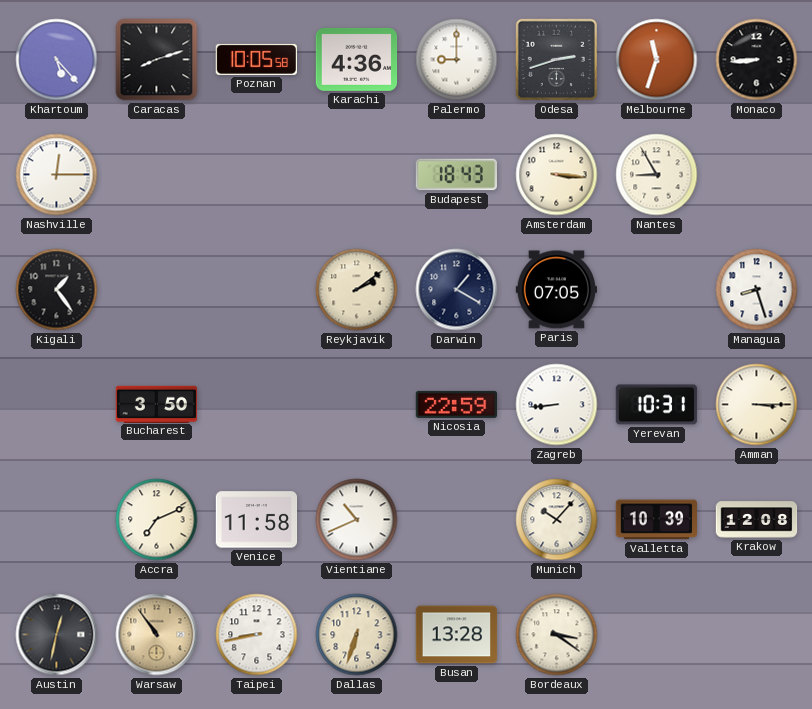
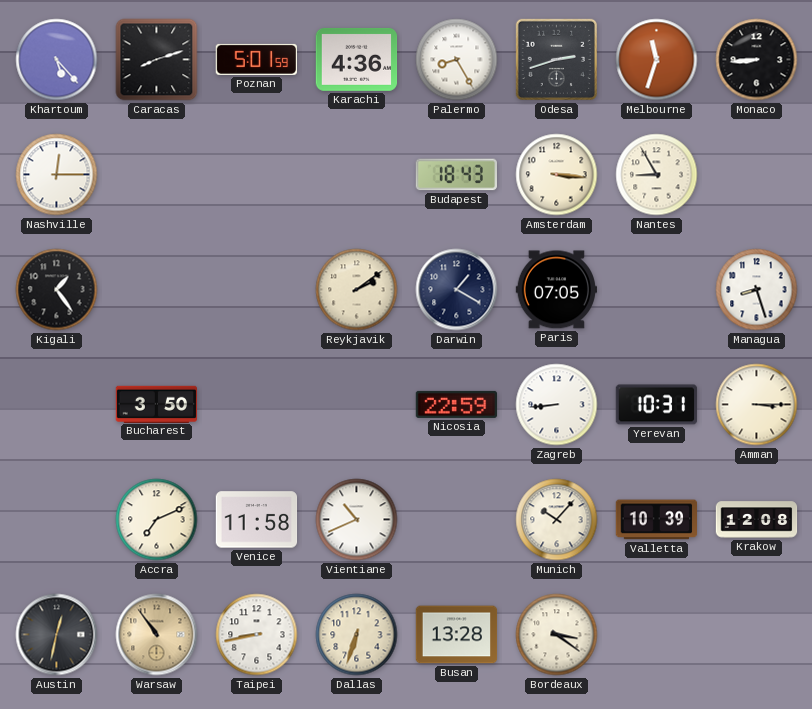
Poznan: 10:05 -> 5:01 (256, 59)
Palermo: 9:00 -> 8:25 (457, 60)
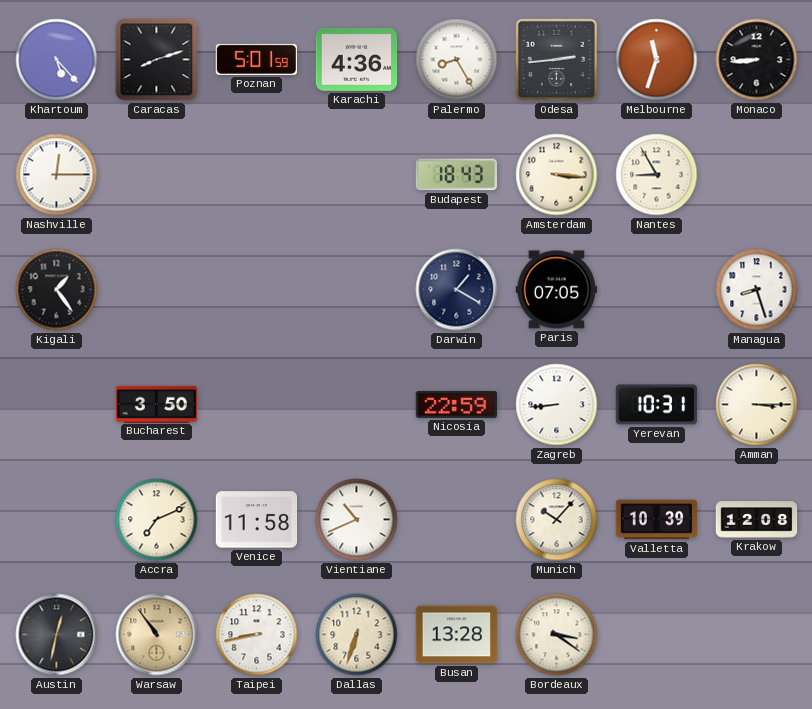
Odesa: 2:42 -> 2:44 (556, 59)
Reykjavik: 2:09 -> none (357, 290)
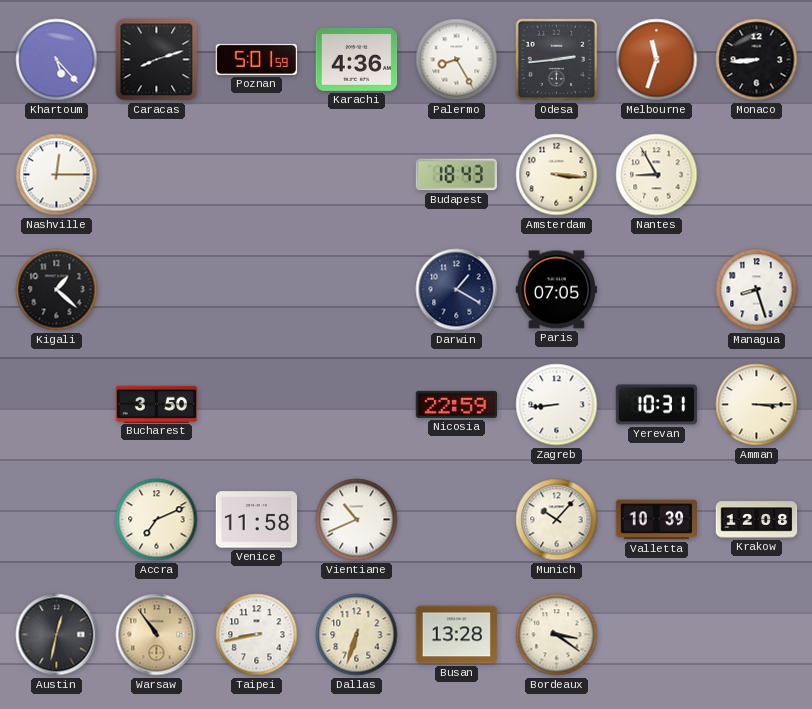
Kigali: 1:24 -> 1:22 (57, 290)
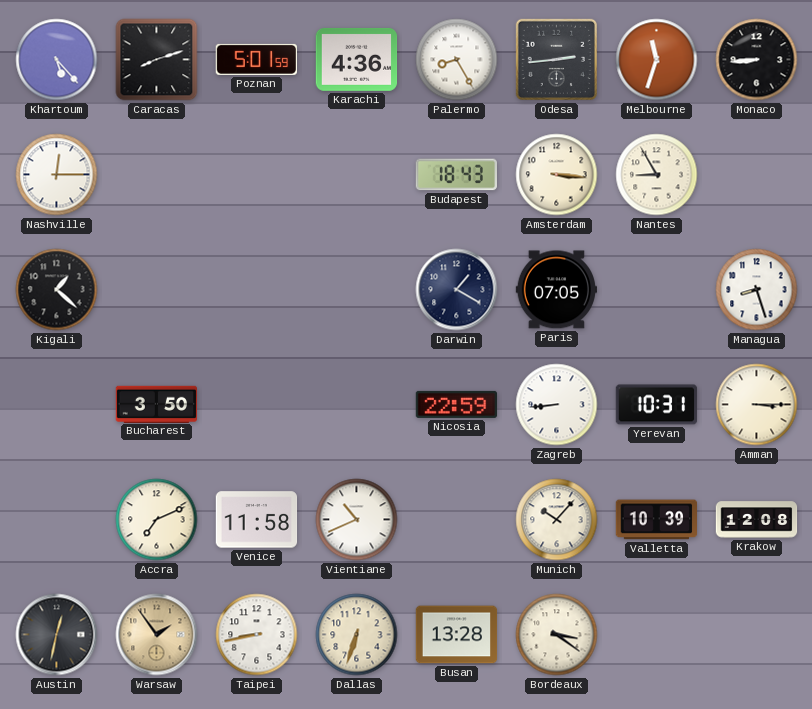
Warsaw: 10:54 -> 1:54 (157, 635)
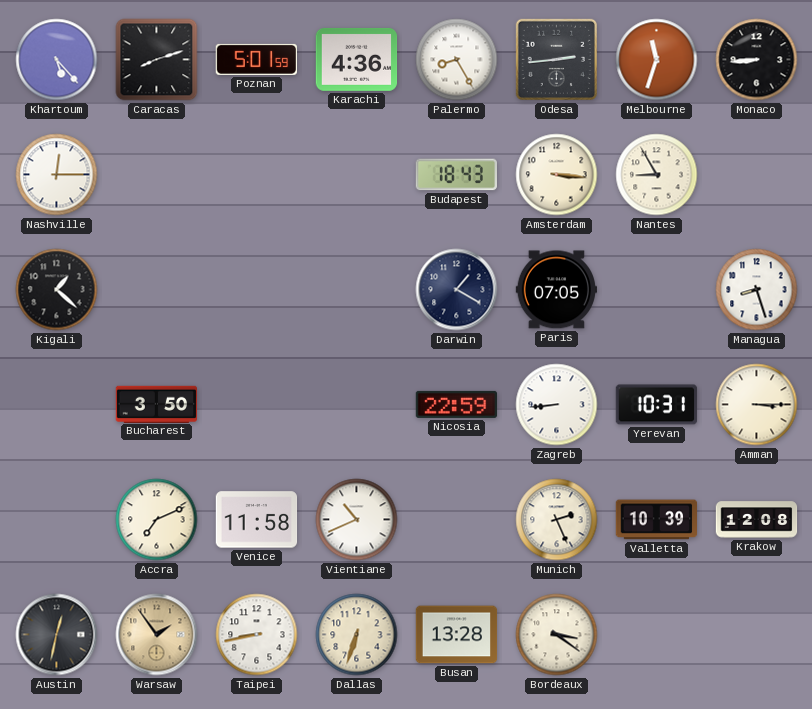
Munich: 10:07 -> 2:26 (557, 520)
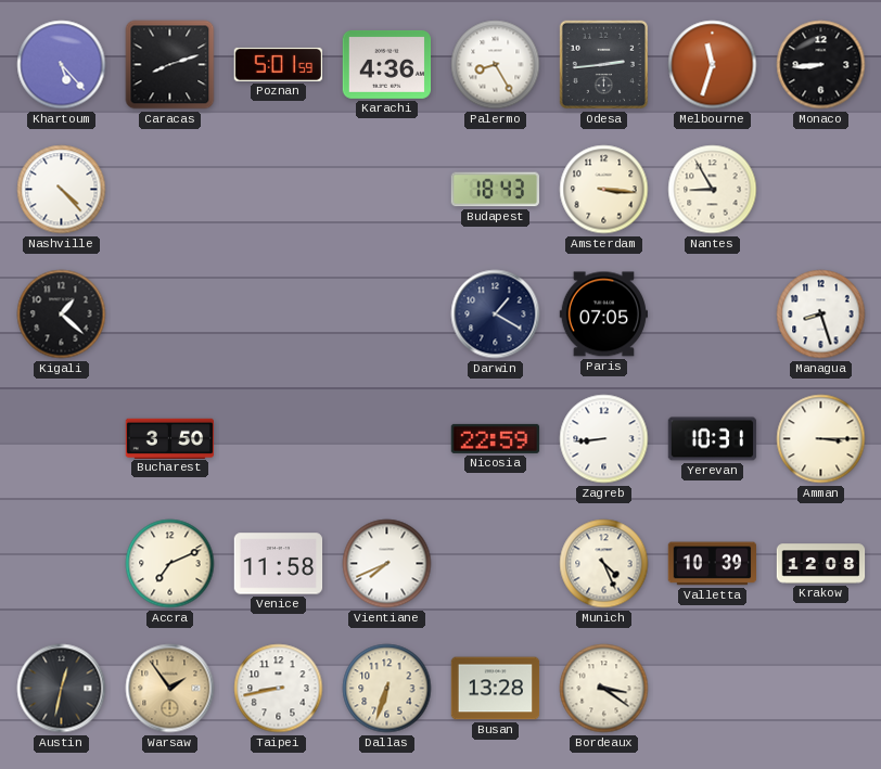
Nashville: 12:15 -> 4:23 (62, 190)
Vientiane: 10:41 -> 7:41 (387, 564)
Munich: 2:26 -> 4:26 (604, 564)
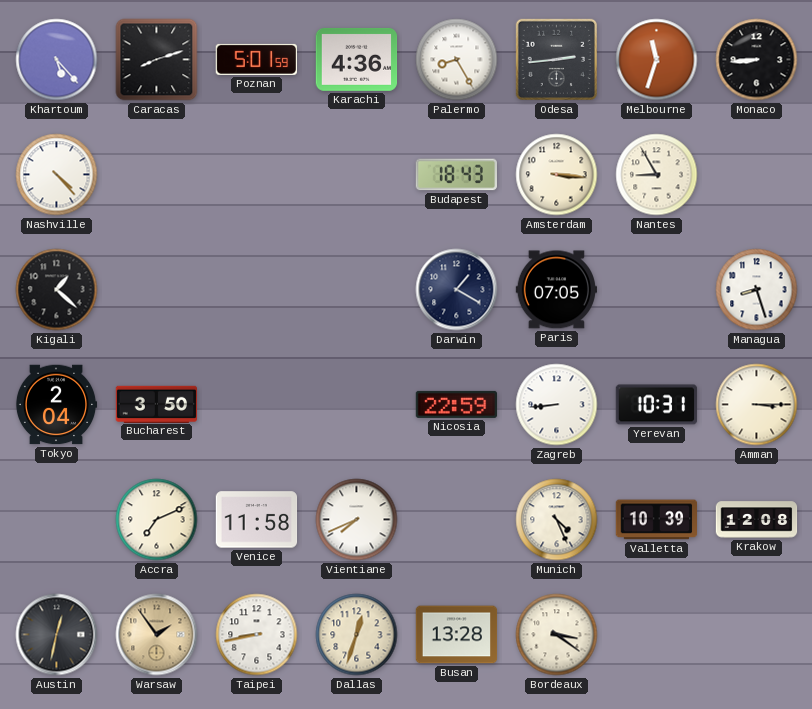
Tokyo: none -> 2:04 (56, 405)
Dallas: 6:33 -> 12:33 (357, 635)
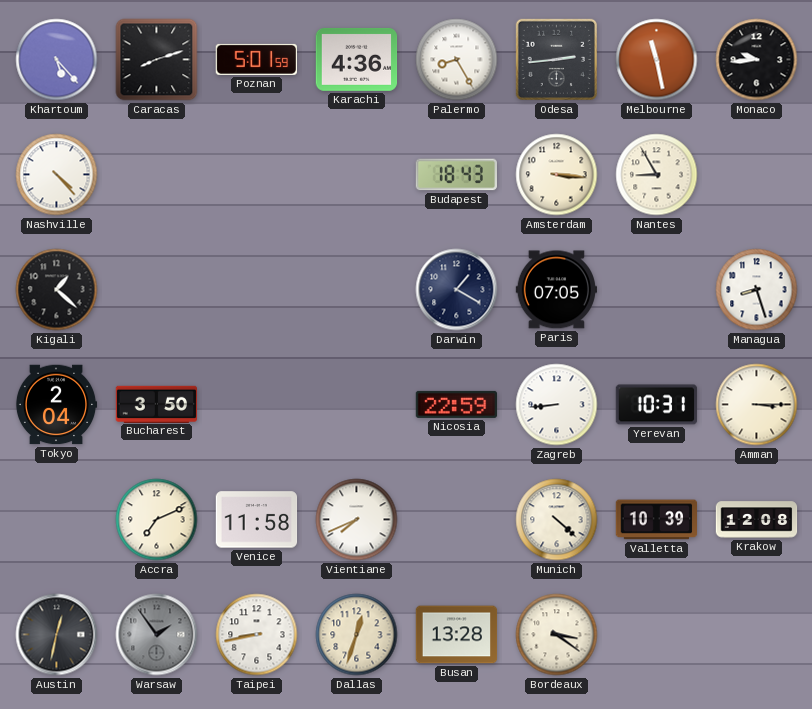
Melbourne: 11:33 -> 11:28 (657, 60)
Monaco: 8:44 -> 9:44 (757, 60)
Munich: 4:26 -> 4:22 (557, 520)
Warsaw dial: champagne -> grey (157, 635)
